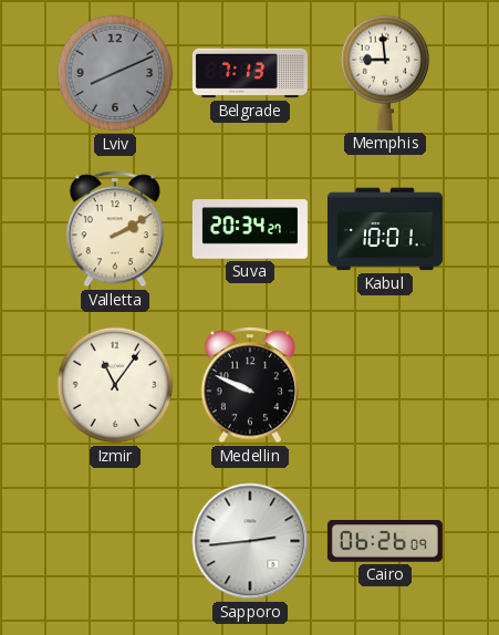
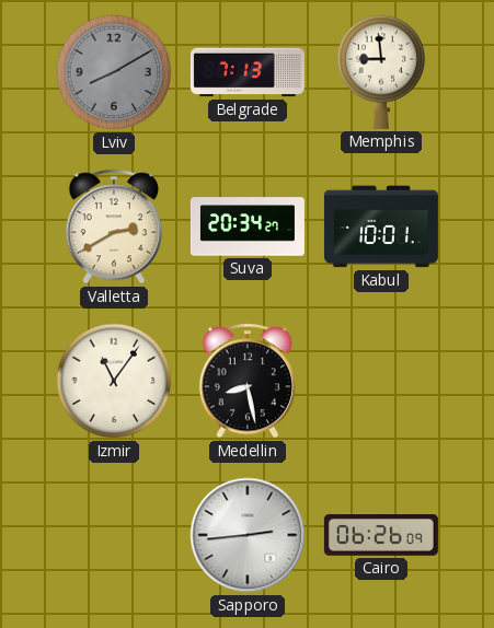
Lviv: 8:11 -> 8:10 (114, 72)
Valletta: 2:10 -> 2:40 (113, 226)
Medellin: 9:49 -> 8:28 (246, 381)
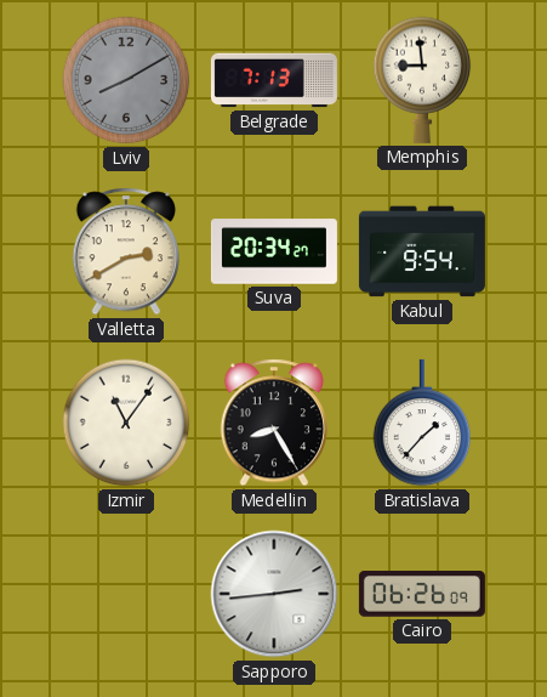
Kabul: 10:01 -> 9:54 (422, 251)
Medellin: 8:28 -> 8:25 (273, 423)
Bratislava: none -> 1:37 (422, 423)
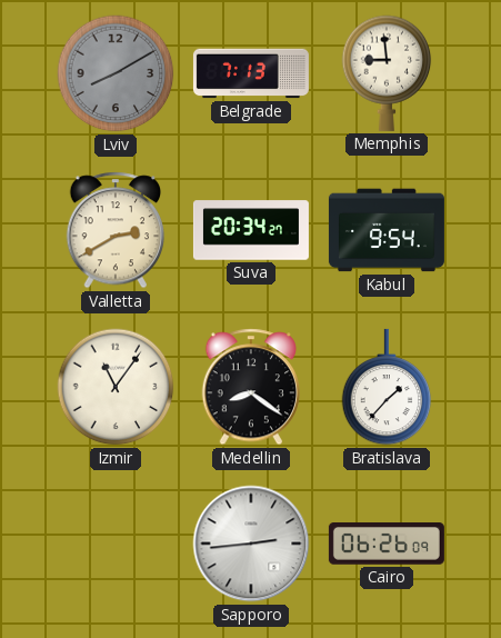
Medellin: 8:25 -> 8:21 (250, 387)
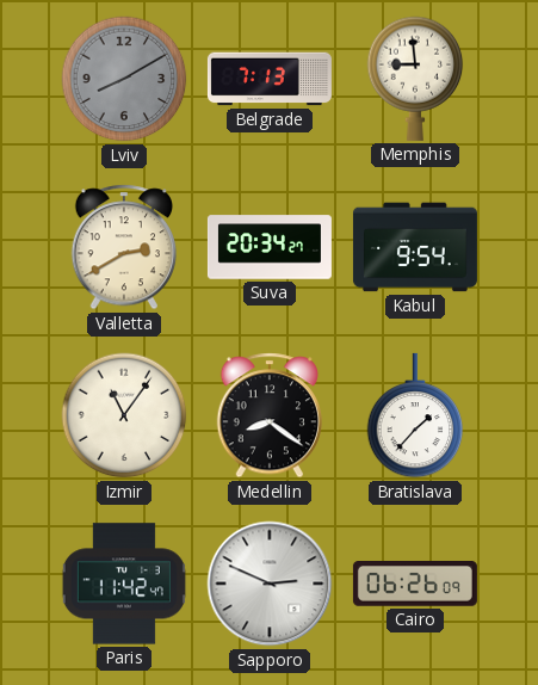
Paris: none -> 11:42 (124, 584)
Sapporo: 2:44 -> 2:49 (270, 584)
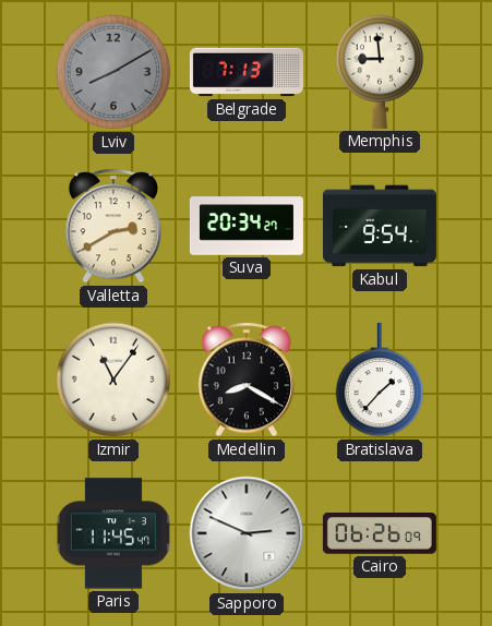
Medellin: 8:21 -> 8:20 (245, 380)
Paris: 11:42 -> 11:45 (113, 533)
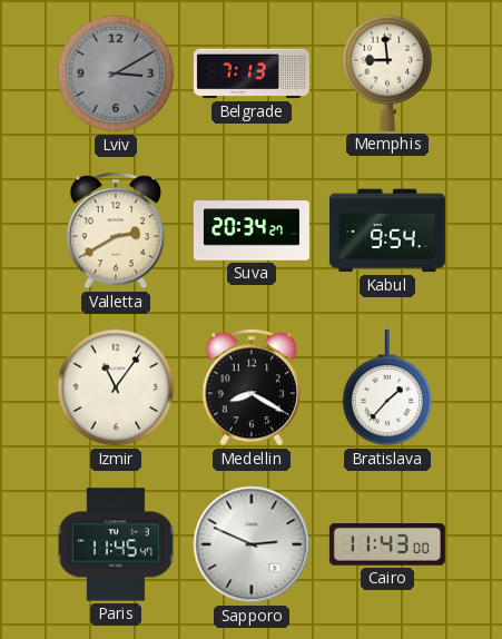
Lviv: 8:10 -> 3:10 (116, 73)
Cairo: 06:26 -> 11:43 (387, 544)
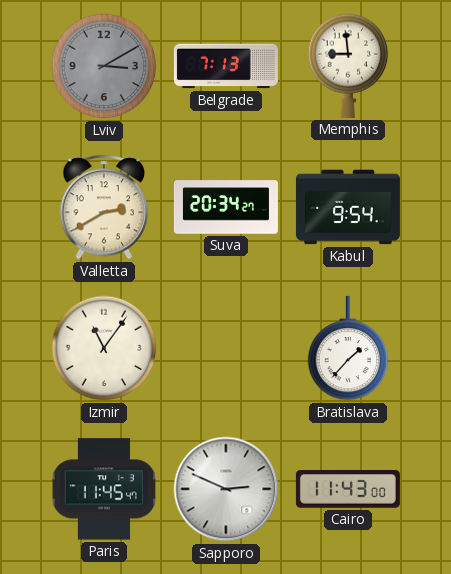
Medellin: 8:20 -> none (250, 387)
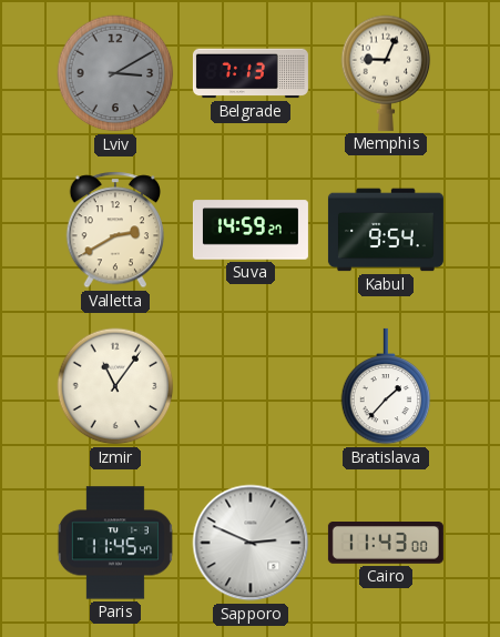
Memphis: 8:59 -> 9:04 (386, 73)
Suva: 20:34 -> 14:59 (251, 230)
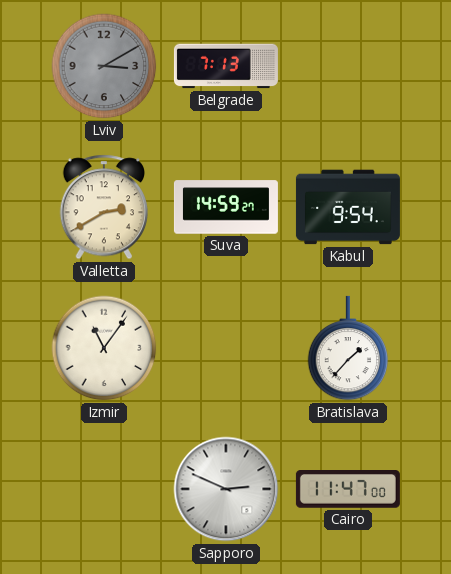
Memphis: 9:04 -> none (386, 73)
Paris: 11:45 -> none (115, 543)
Cairo: 11:43 -> 11:47 (348, 489)
